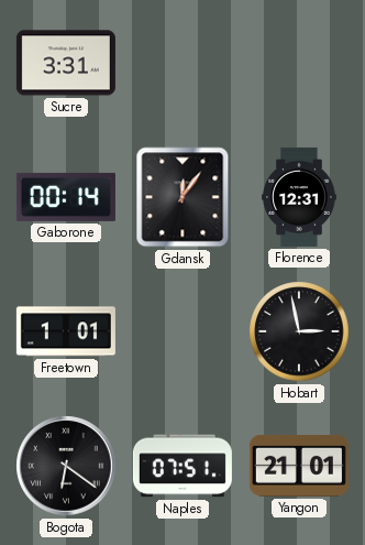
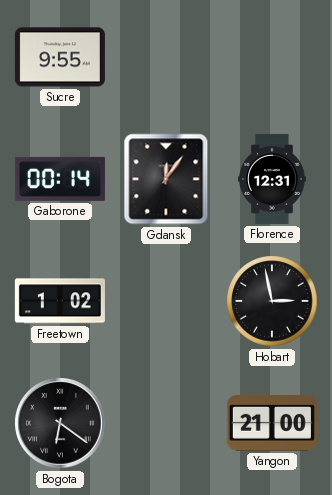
Sucre: 3:31 -> 9:55 (60, 57)
Freetown: 1:01 -> 1:02 (60, 301)
Naples: 07:51 -> none (182, 466)
Yangon: 21:01 -> 21:00 (272, 423)
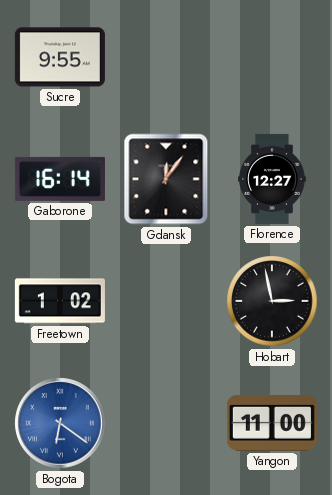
Gaborone: 00:14 -> 16:14 (60, 179)
Florence: 12:31 -> 12:27 (272, 179)
Bogota dial: black -> blue (60, 423)
Yangon: 21:00 -> 11:00 (272, 423)
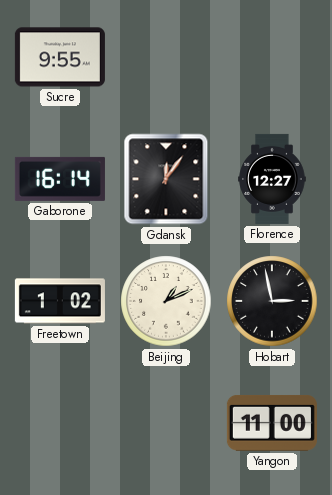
Beijing: none -> 1:11 (166, 301)
Bogota: 6:21 -> none (60, 423)
